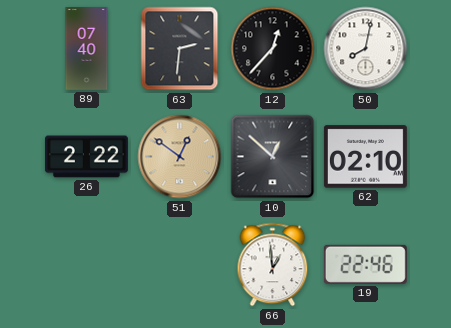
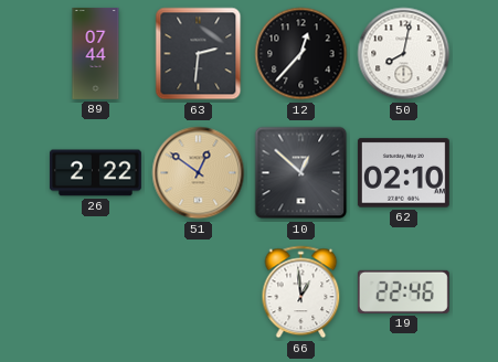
89: 07:40 -> 07:44 (96, 53)
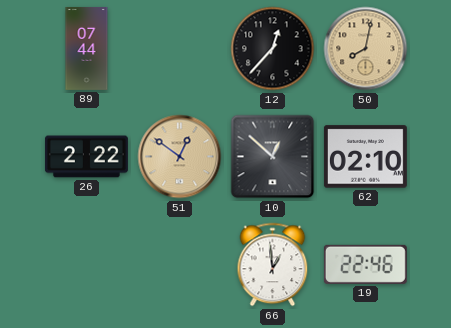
63: 2:31 -> none (199, 54)
50 dial: white -> champagne (366, 49)
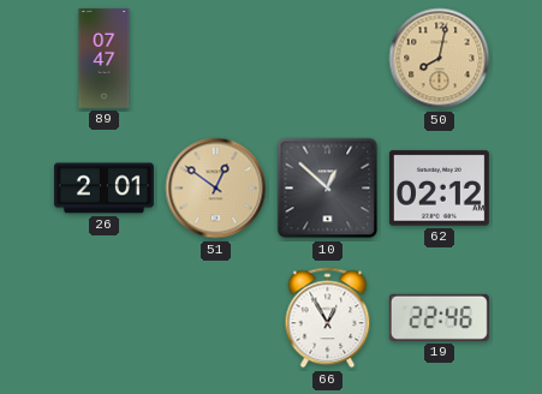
89: 07:44 -> 07:47 (105, 58)
12: 12:37 -> none (273, 49)
26: 2:22 -> 2:01 (103, 189)
62: 02:10 -> 02:12 (439, 189)
66: 12:59 -> 12:55 (328, 318)
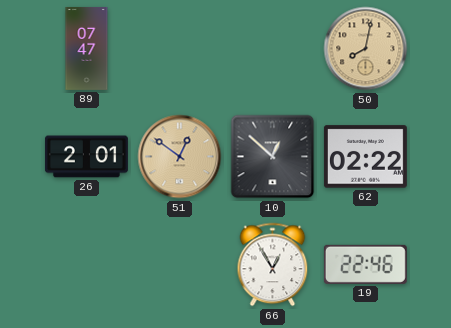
62: 02:12 -> 02:22 (365, 157)
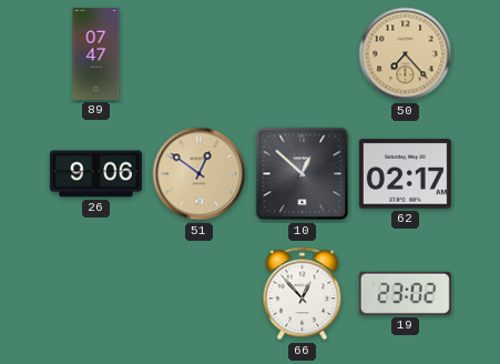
50: 8:02 -> 7:23 (406, 54)
26: 2:01 -> 9:06 (95, 174)
62: 02:22 -> 02:17 (405, 174)
66: 12:55 -> 12:53 (303, 294)
19: 22:46 -> 23:02 (405, 293)
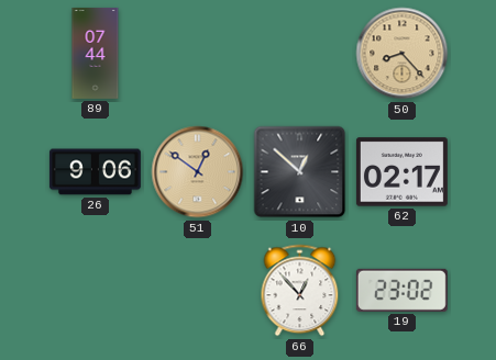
89: 07:47 -> 07:44 (96, 53)
50: 7:23 -> 8:23 (403, 54)
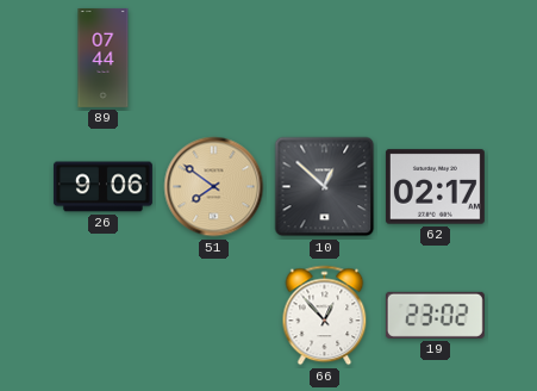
50: 8:23 -> none (403, 54)
51: 12:51 -> 7:51 (214, 187)
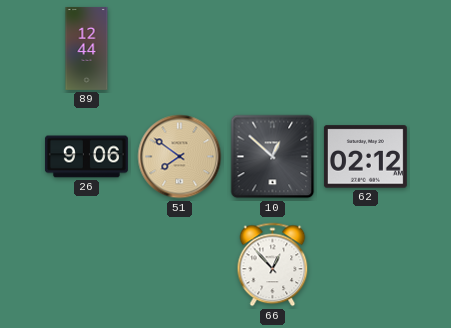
89: 07:44 -> 12:44 (87, 48)
62: 02:17 -> 02:12 (365, 157)
19: 23:02 -> none (435, 315)
